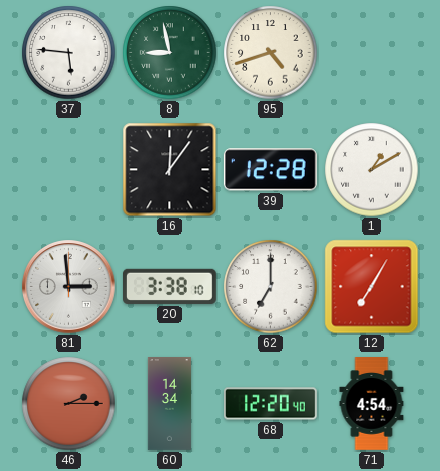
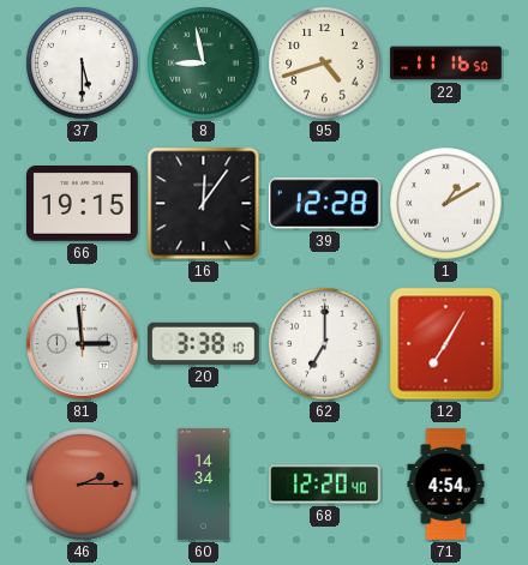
37: 5:46 -> 5:30 (83, 64)
22: none -> 11:16 (446, 64)
66: none -> 19:15 (82, 204)
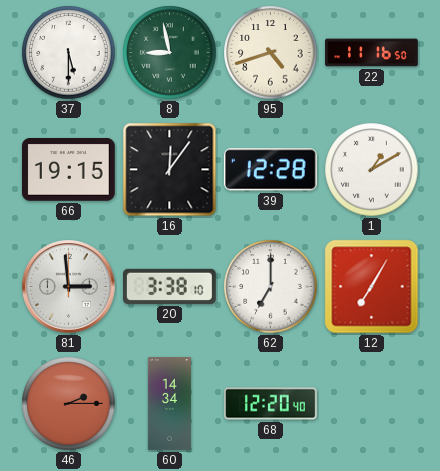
71: 4:54 -> none (446, 485)
